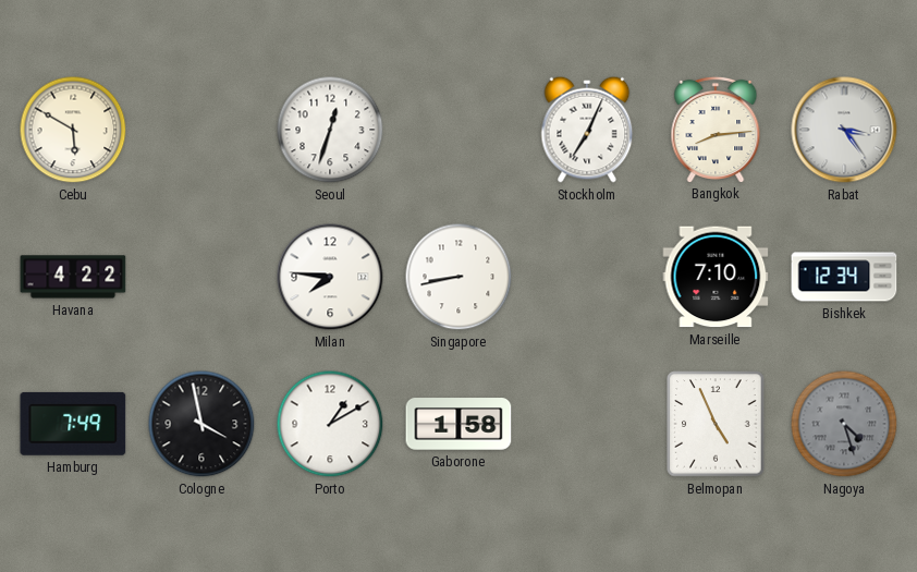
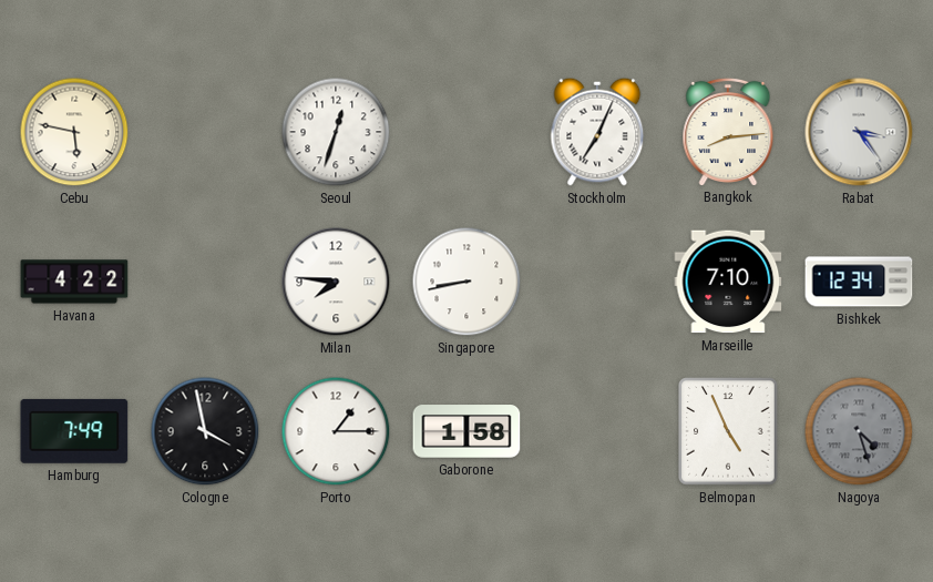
Cebu: 5:50 -> 5:47 (74, 132)
Porto: 1:10 -> 1:15 (336, 431)
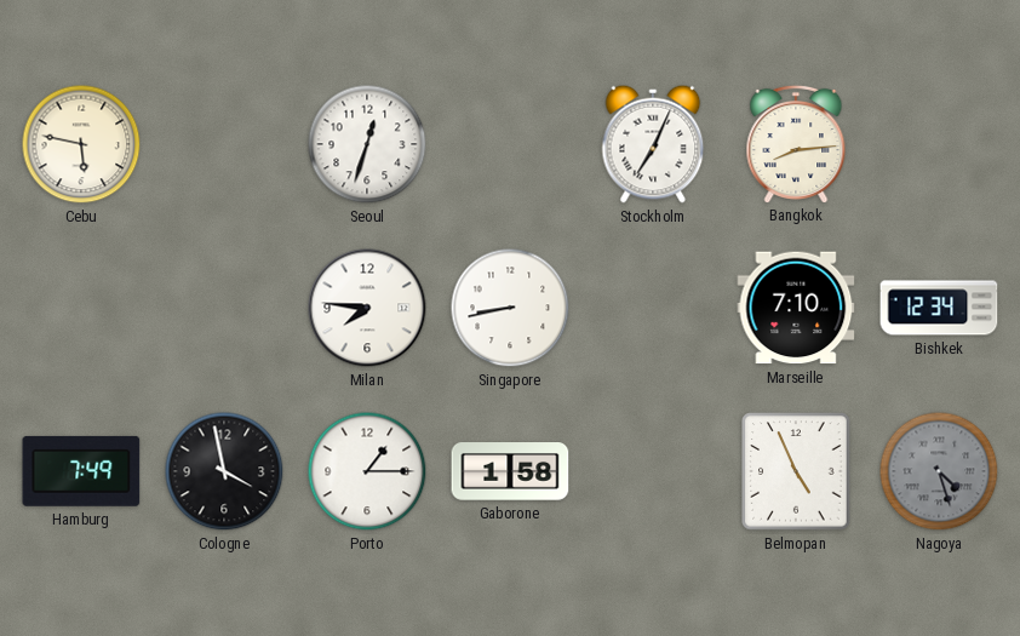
Rabat: 3:24 -> none (859, 132)
Havana: 4:22 -> none (74, 282)
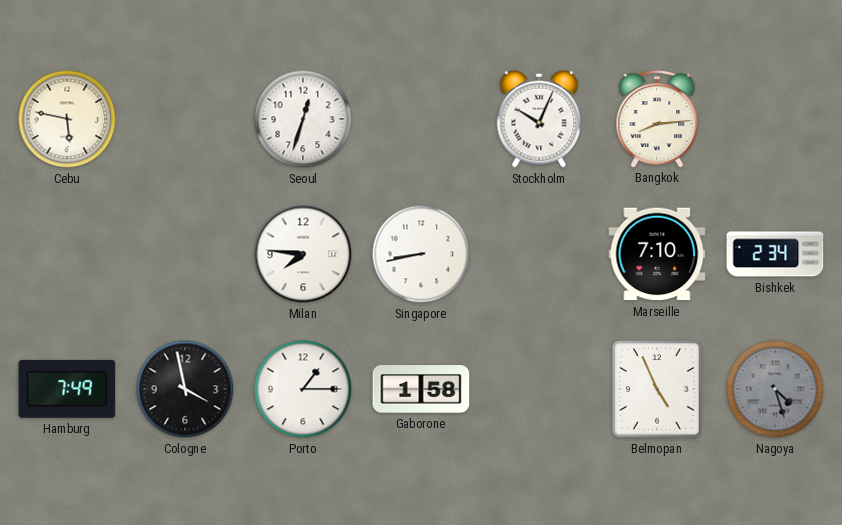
Stockholm: 7:04 -> 10:04 (539, 119)
Bishkek: 12:34 -> 2:34 (775, 254)
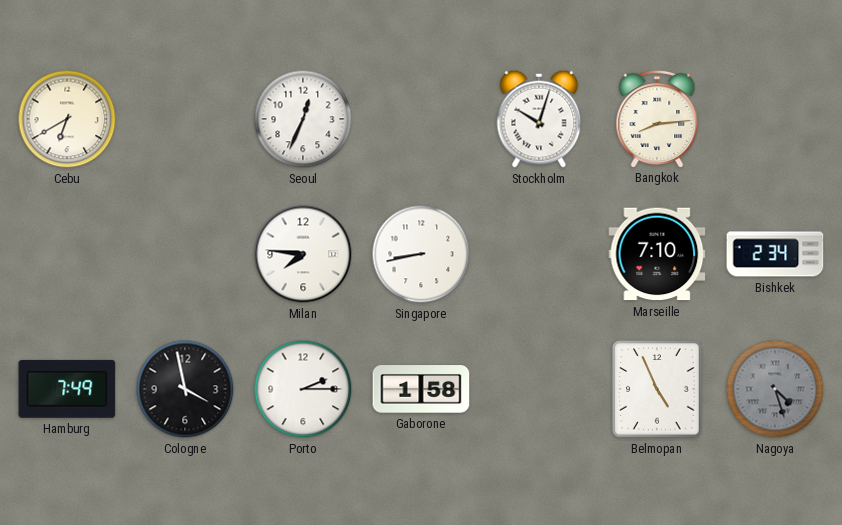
Cebu: 5:47 -> 6:40 (67, 119)
Seoul: 12:33 -> 12:34 (303, 119)
Stockholm: 10:04 -> 10:03 (539, 119)
Porto: 1:15 -> 2:15 (303, 389)
